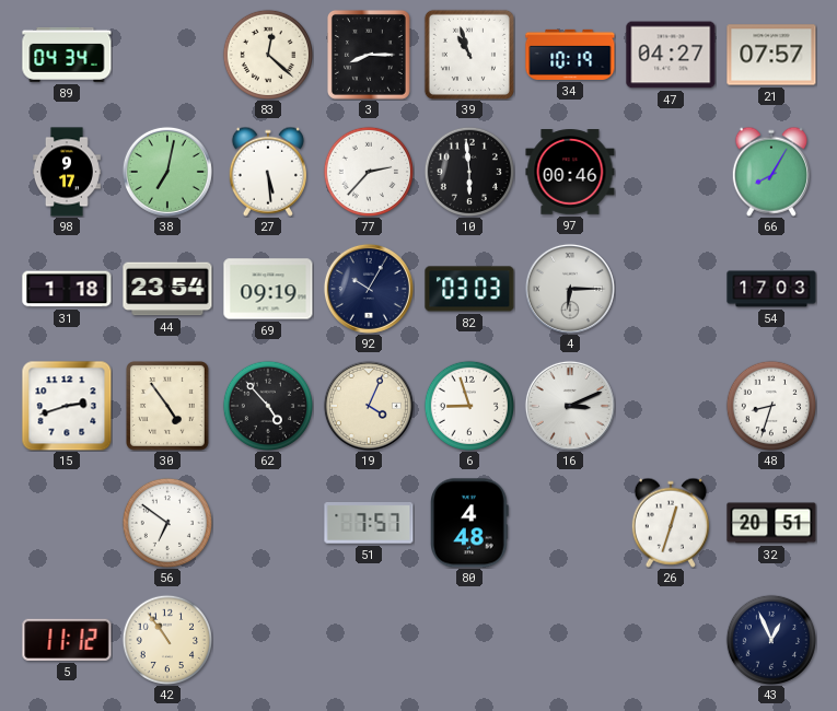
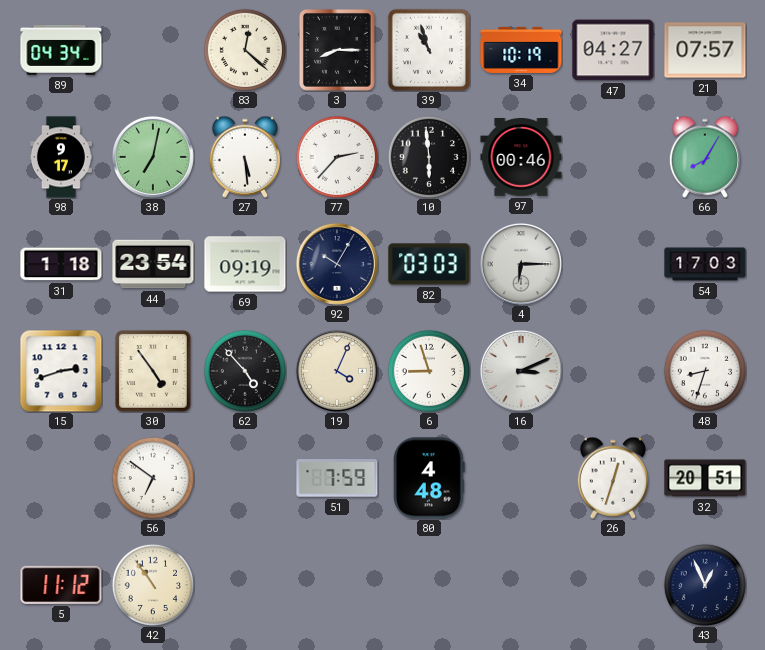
51: 7:57 -> 7:59 (337, 479)
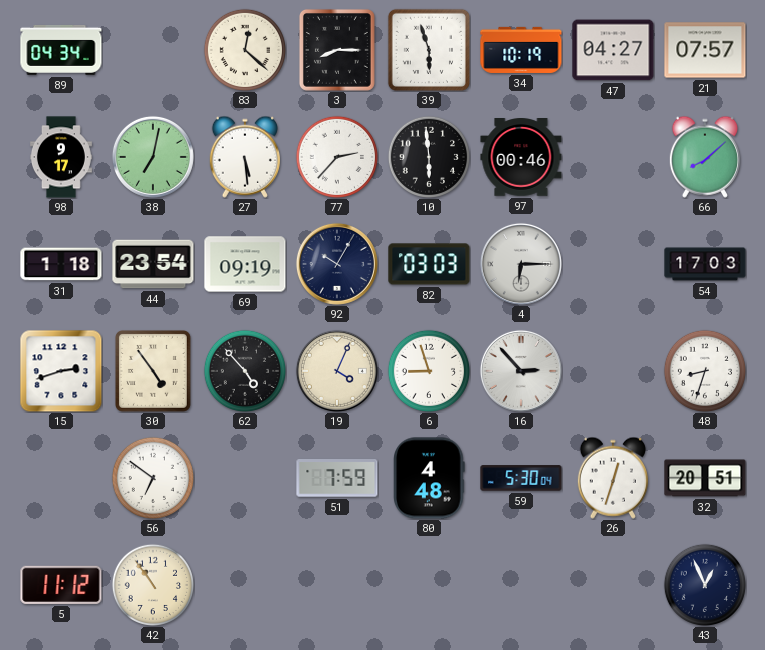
39: 10:57 -> 5:57 (429, 50)
66: 8:05 -> 8:08 (705, 157)
16: 3:11 -> 2:53 (521, 371)
59: none -> 5:30 (521, 478)
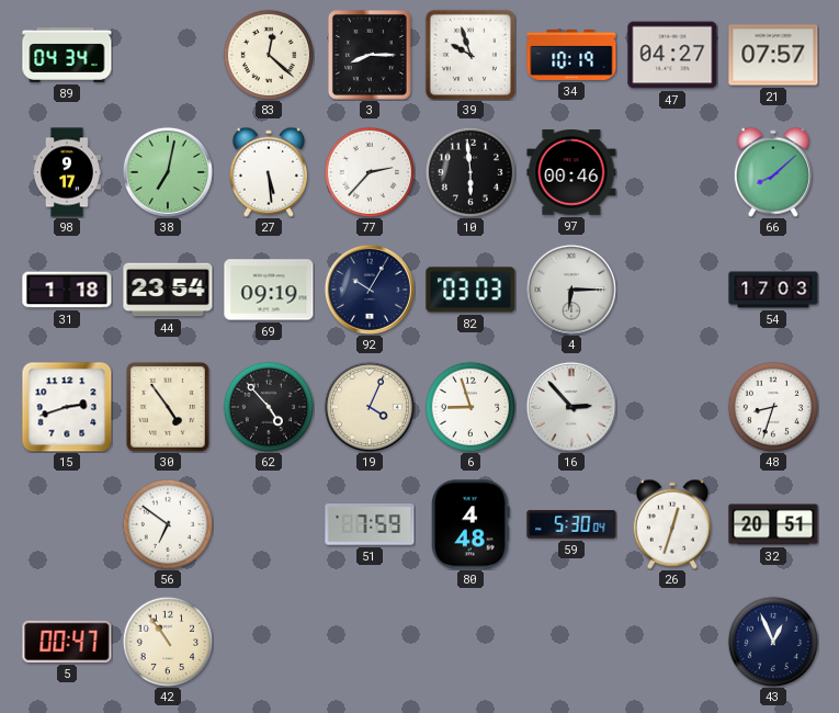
39: 5:57 -> 9:57 (470, 55)
5: 11:12 -> 00:47 (67, 642)
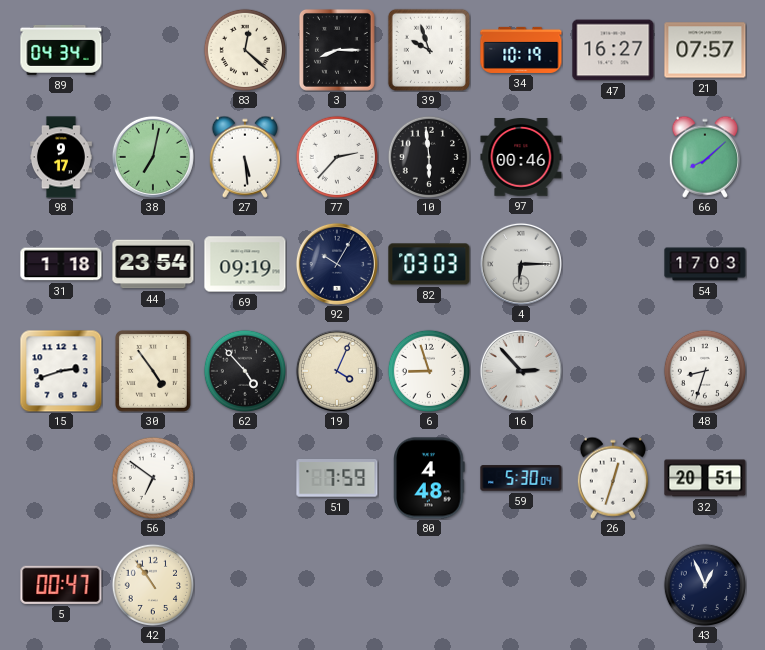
47: 04:27 -> 16:27 (613, 50)
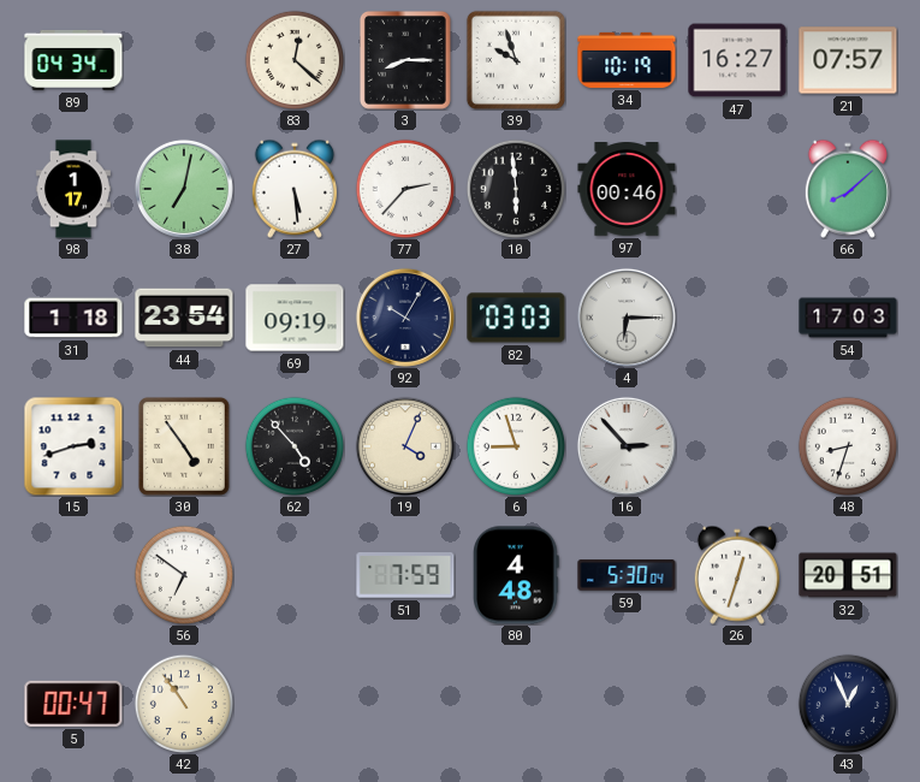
98: 9:17 -> 1:17 (73, 189)
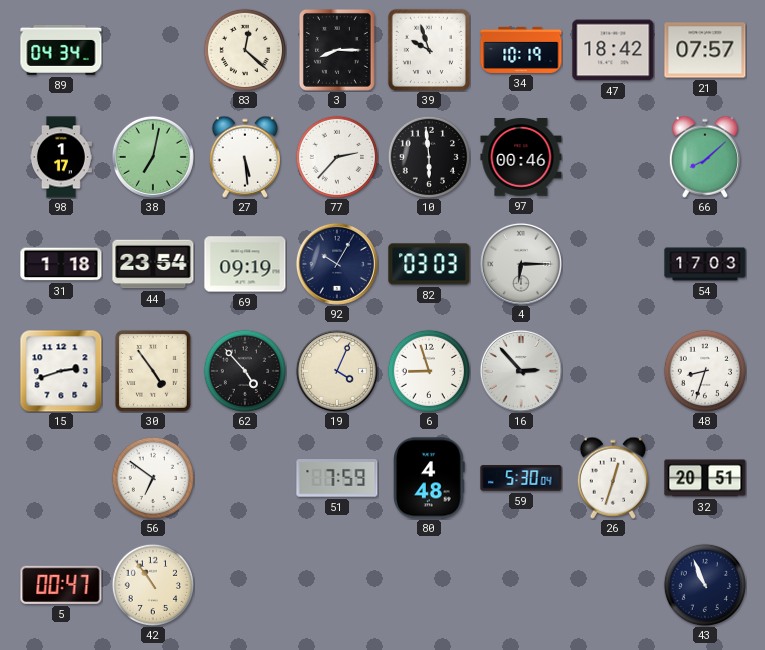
47: 16:27 -> 18:42 (613, 50)
43: 12:56 -> 10:56 (704, 584)
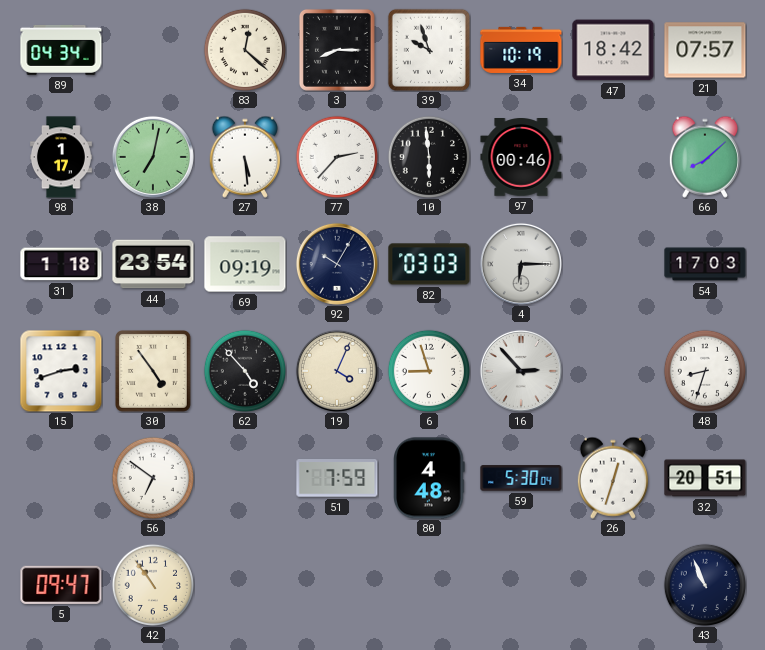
5: 00:47 -> 09:47 (61, 585)
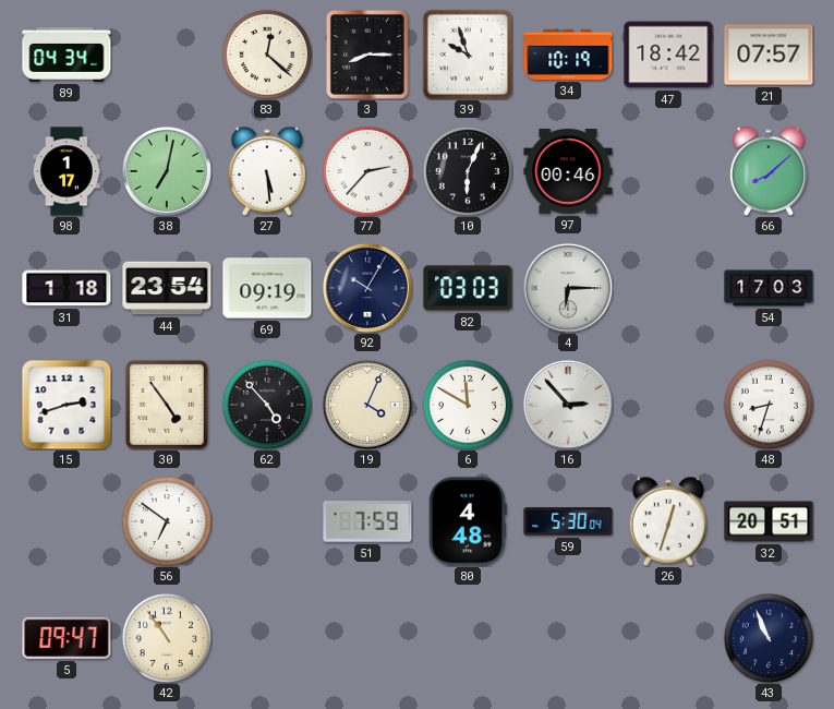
10: 5:59 -> 6:04 (467, 170)
6: 8:57 -> 11:50 (467, 404)
